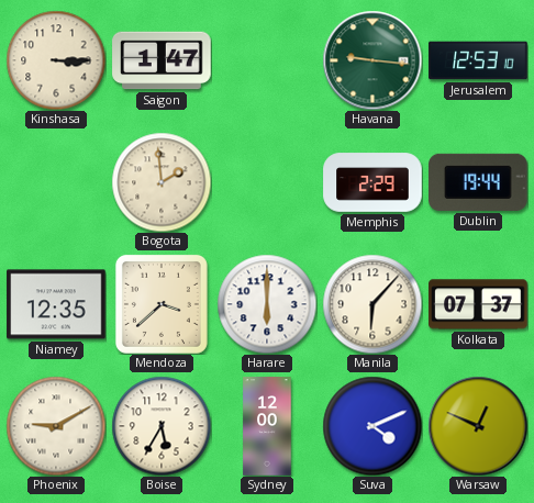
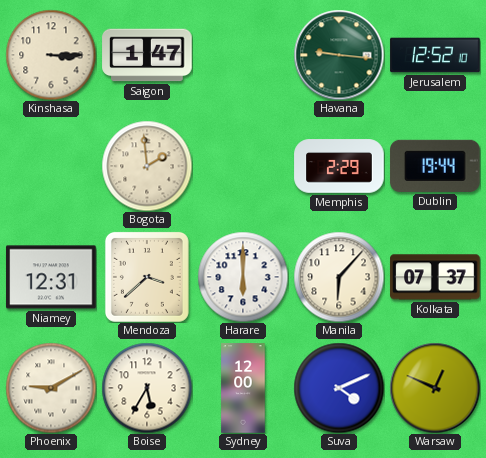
Jerusalem: 12:53 -> 12:52 (435, 55)
Niamey: 12:35 -> 12:31 (51, 277)
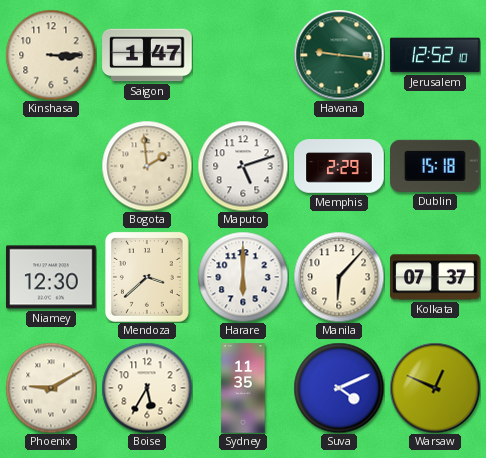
Maputo: none -> 5:12 (243, 166)
Dublin: 19:44 -> 15:18 (435, 166)
Niamey: 12:31 -> 12:30 (51, 277)
Sydney: 12:00 -> 11:35 (243, 388)
